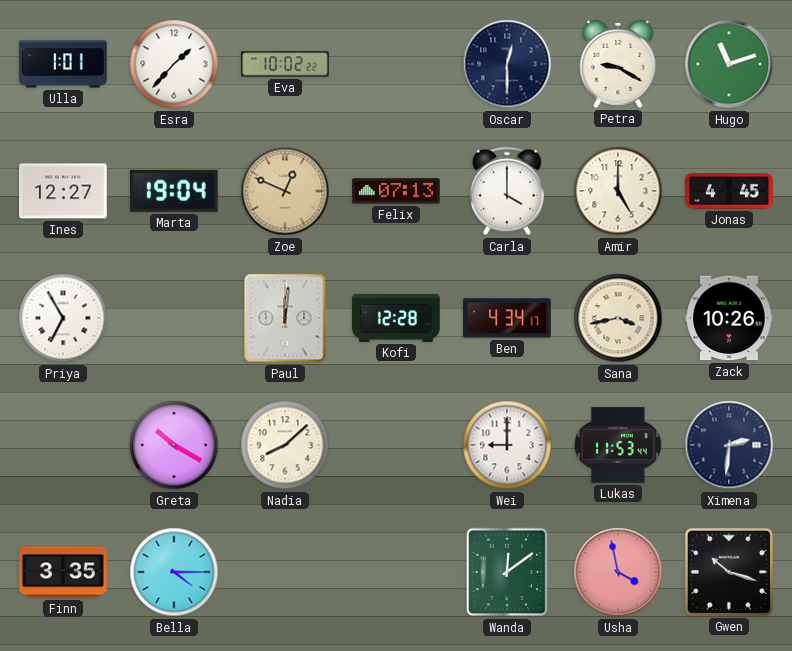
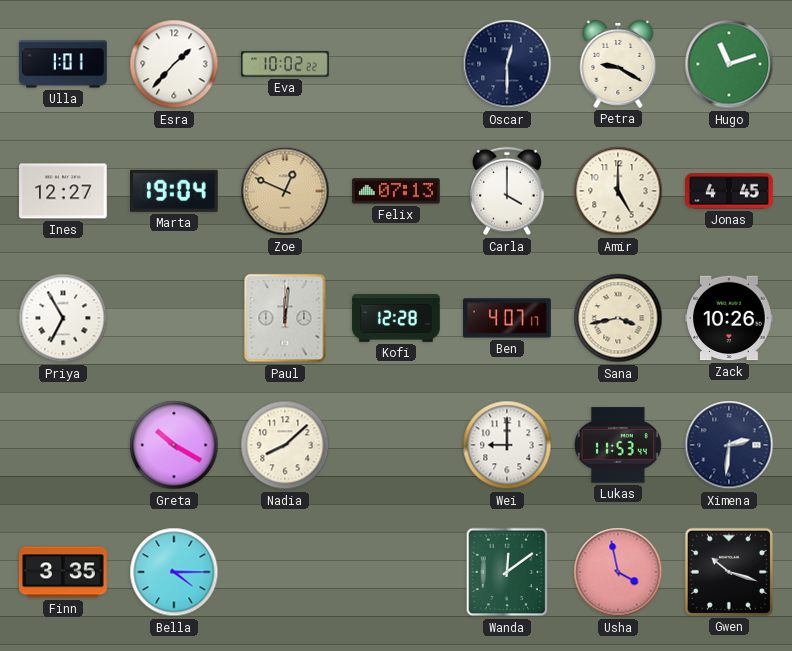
Ben: 4:34 -> 4:07 (507, 318)
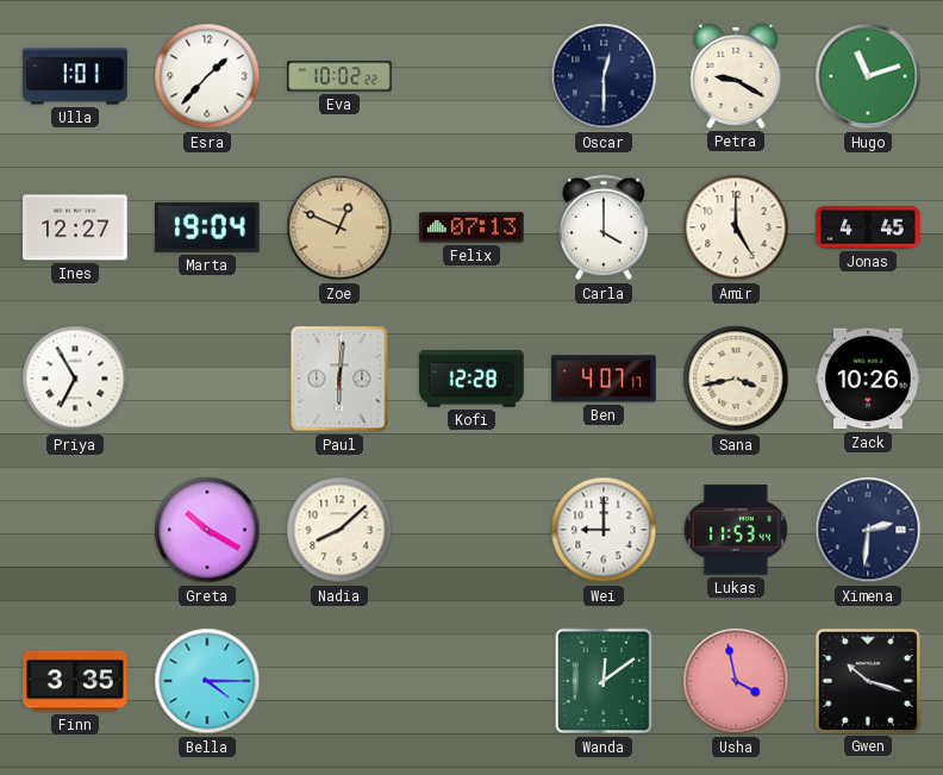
Paul: 12:01 -> 6:01 (339, 379)
